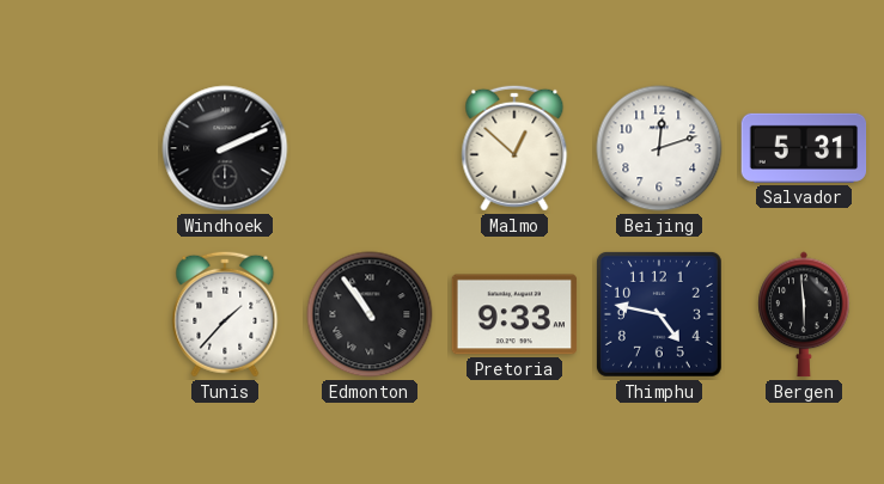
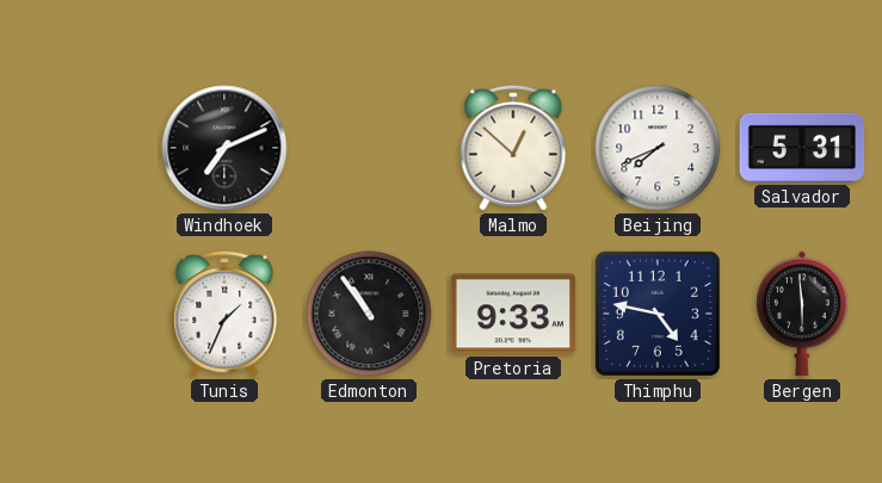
Windhoek: 2:11 -> 7:11 (224, 148)
Beijing: 12:12 -> 7:41 (658, 148)
Tunis: 1:37 -> 1:34 (224, 314)
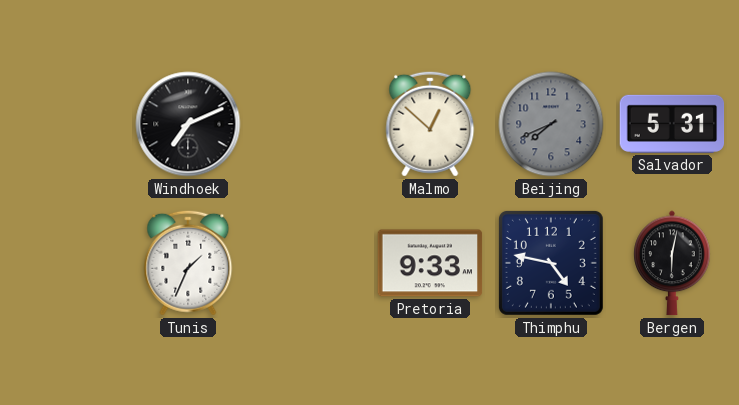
Beijing dial: white -> grey (551, 124)
Edmonton: 10:54 -> none (369, 314)
Bergen: 5:59 -> 6:02 (672, 263)
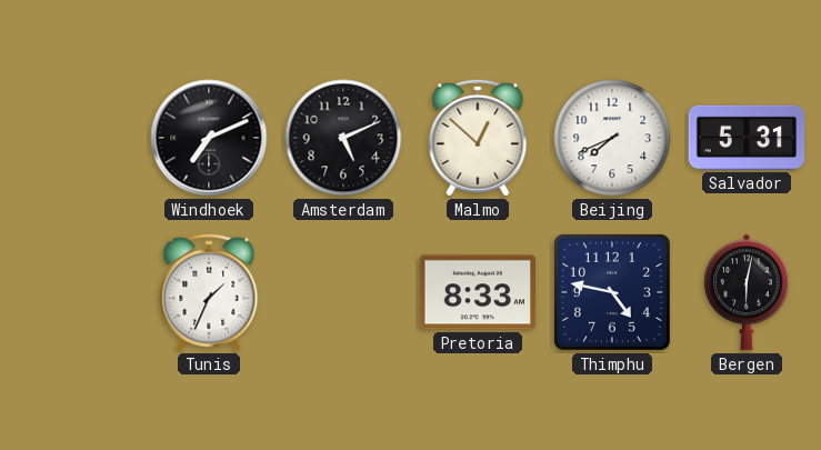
Amsterdam: none -> 5:11 (343, 138)
Beijing dial: grey -> white (612, 138)
Pretoria: 9:33 -> 8:33 (478, 292)
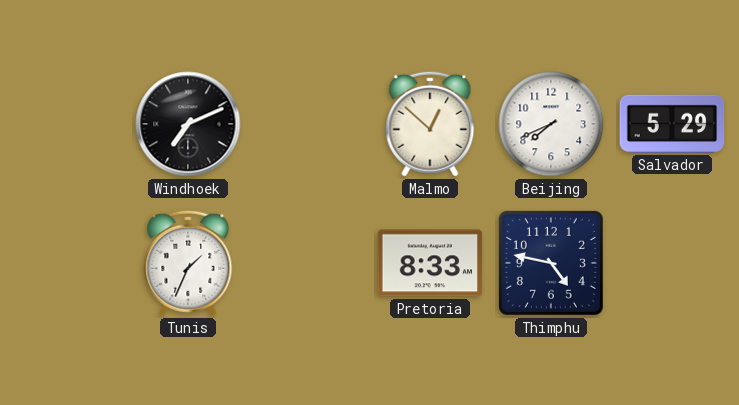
Amsterdam: 5:11 -> none (343, 138)
Salvador: 5:31 -> 5:29 (672, 124)
Bergen: 6:02 -> none (747, 292)
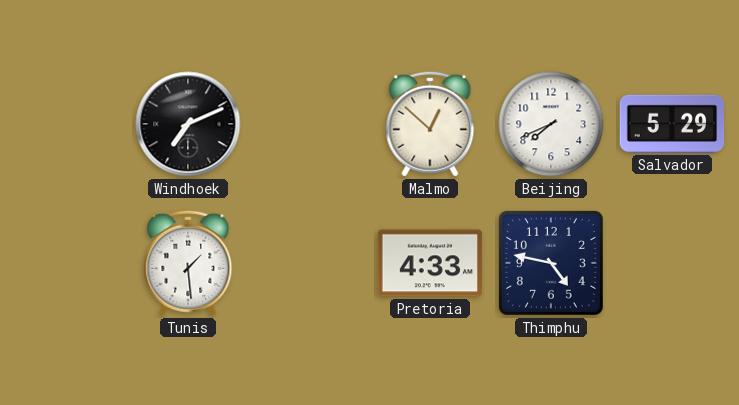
Tunis: 1:34 -> 1:29 (188, 263)
Pretoria: 8:33 -> 4:33 (430, 263)
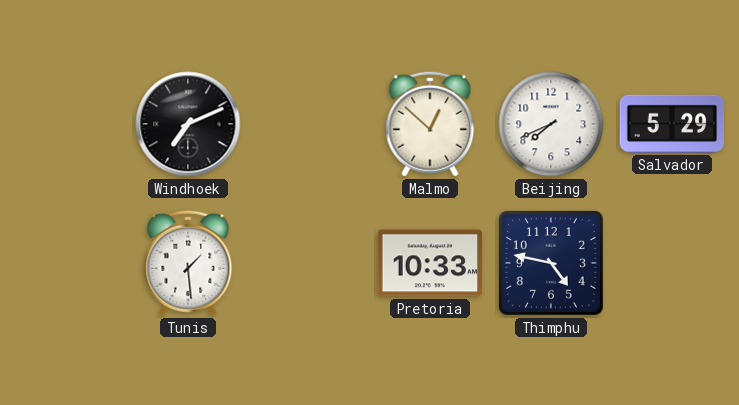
Pretoria: 4:33 -> 10:33 (430, 263)
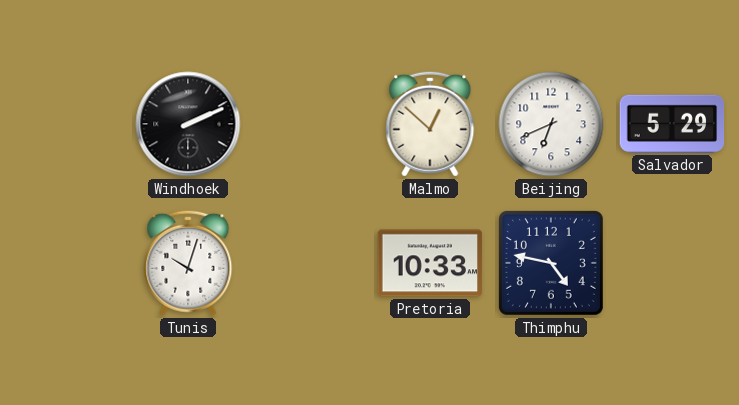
Windhoek: 7:11 -> 2:11 (188, 124)
Beijing: 7:41 -> 6:41 (551, 124)
Tunis: 1:29 -> 10:03 (188, 263)
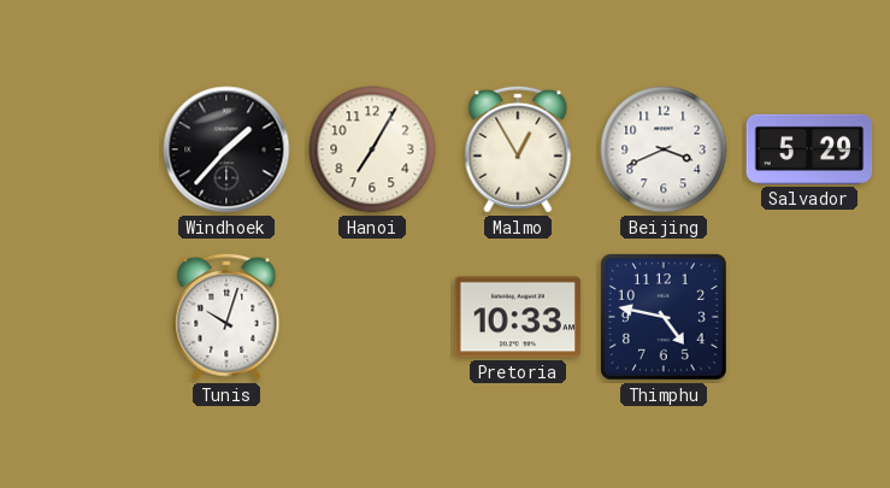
Windhoek: 2:11 -> 1:37 (226, 149)
Hanoi: none -> 7:05 (372, 149)
Malmo: 12:52 -> 12:55 (518, 149)
Beijing: 6:41 -> 3:41 (664, 149)
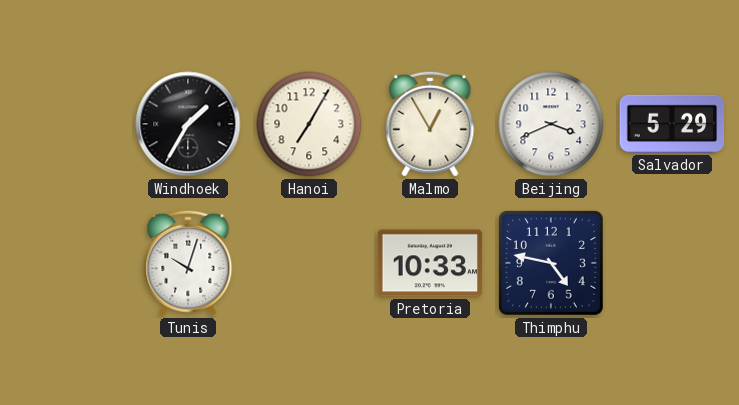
Windhoek: 1:37 -> 1:35 (188, 124)
